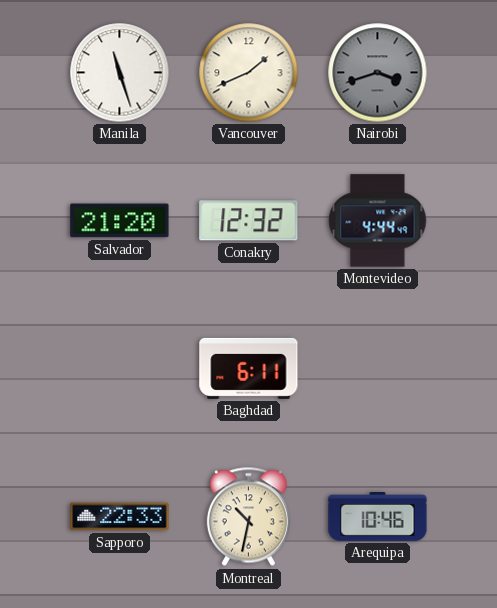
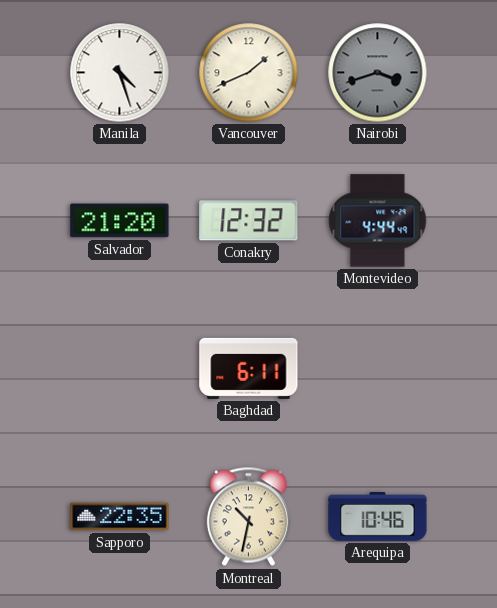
Manila: 11:27 -> 4:27 (120, 73)
Sapporo: 22:33 -> 22:35 (120, 517)
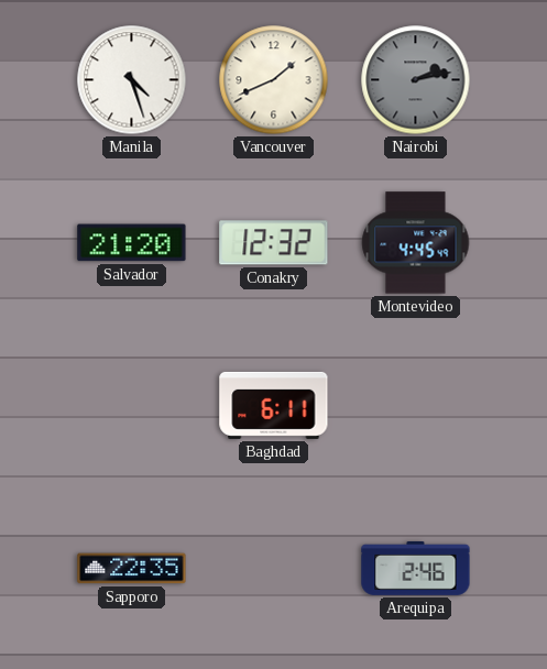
Nairobi: 3:42 -> 2:13 (416, 80)
Montevideo: 4:44 -> 4:45 (416, 243)
Montreal: 10:32 -> none (248, 517)
Arequipa: 10:46 -> 2:46 (416, 568)
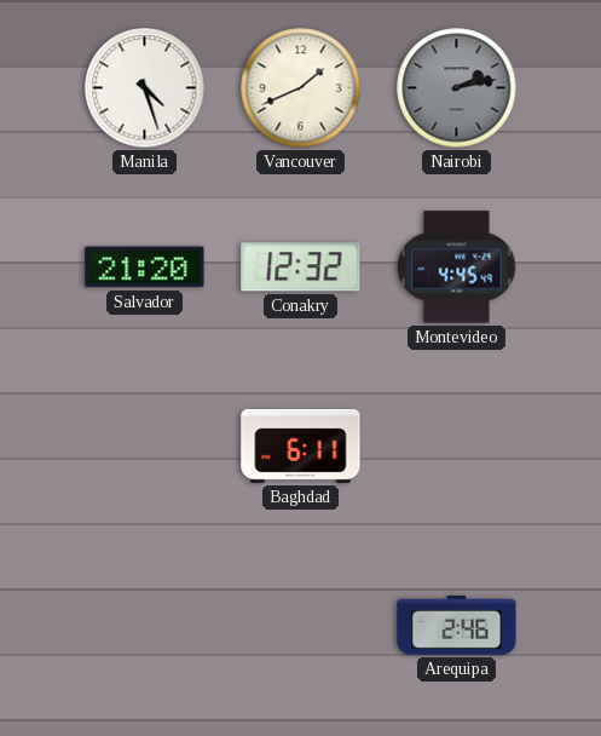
Sapporo: 22:35 -> none (132, 569)
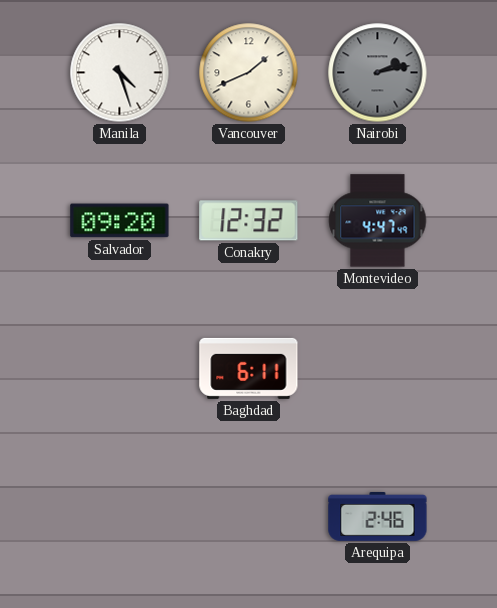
Salvador: 21:20 -> 09:20 (120, 221)
Montevideo: 4:45 -> 4:47 (378, 221)
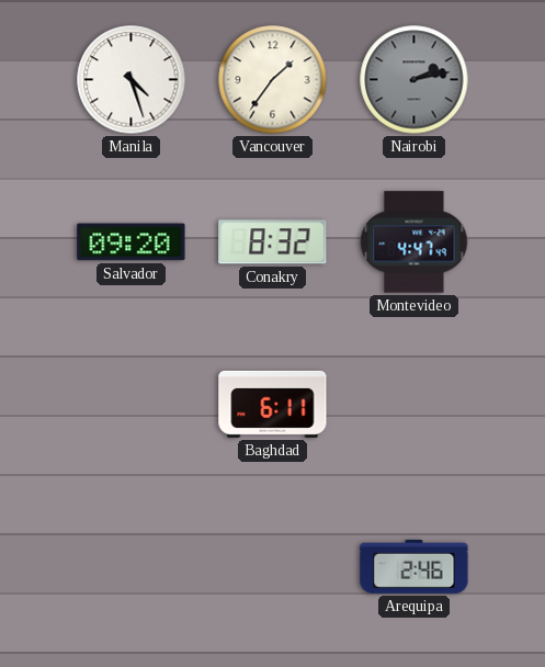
Vancouver: 1:41 -> 1:36 (273, 80)
Conakry: 12:32 -> 8:32 (273, 242)
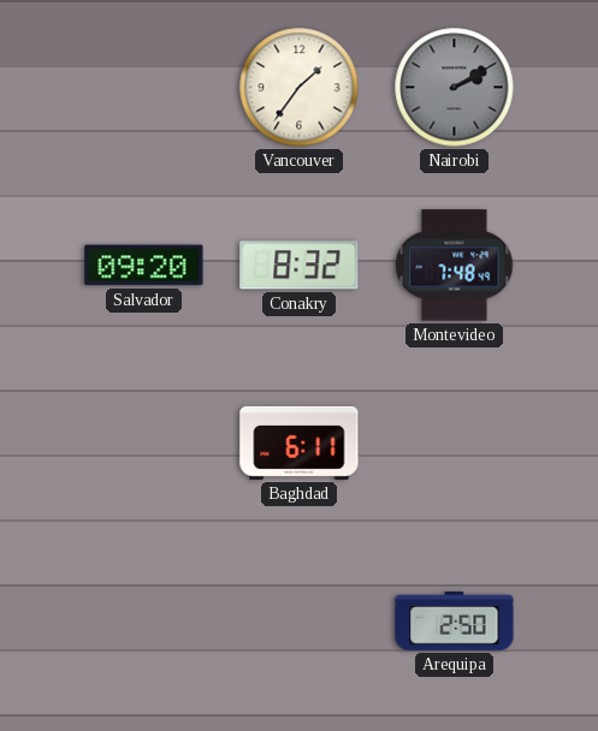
Manila: 4:27 -> none (132, 80)
Nairobi: 2:13 -> 2:10 (455, 88)
Montevideo: 4:47 -> 7:48 (455, 266)
Arequipa: 2:46 -> 2:50 (455, 620)
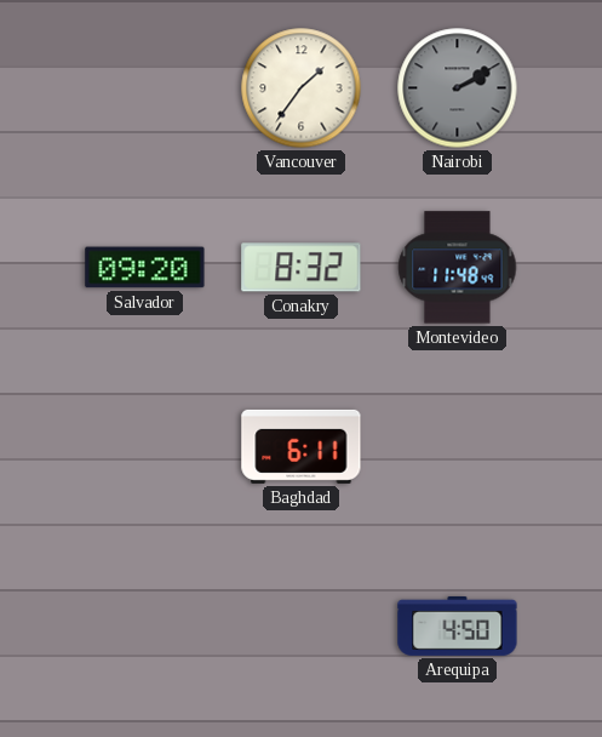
Montevideo: 7:48 -> 11:48 (458, 268)
Arequipa: 2:50 -> 4:50 (458, 625)
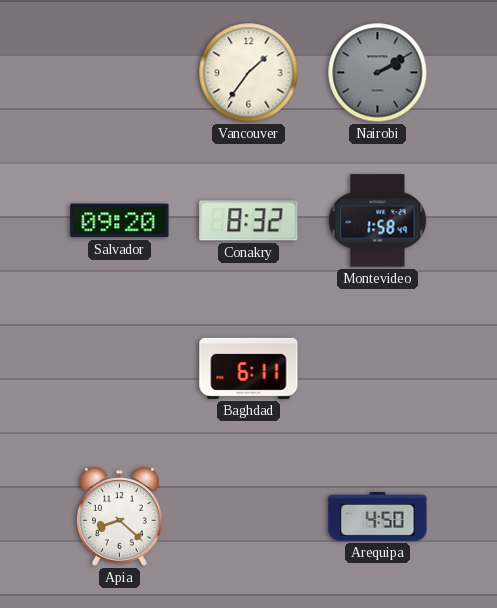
Montevideo: 11:48 -> 1:58 (378, 221)
Apia: none -> 8:22 (119, 517)
